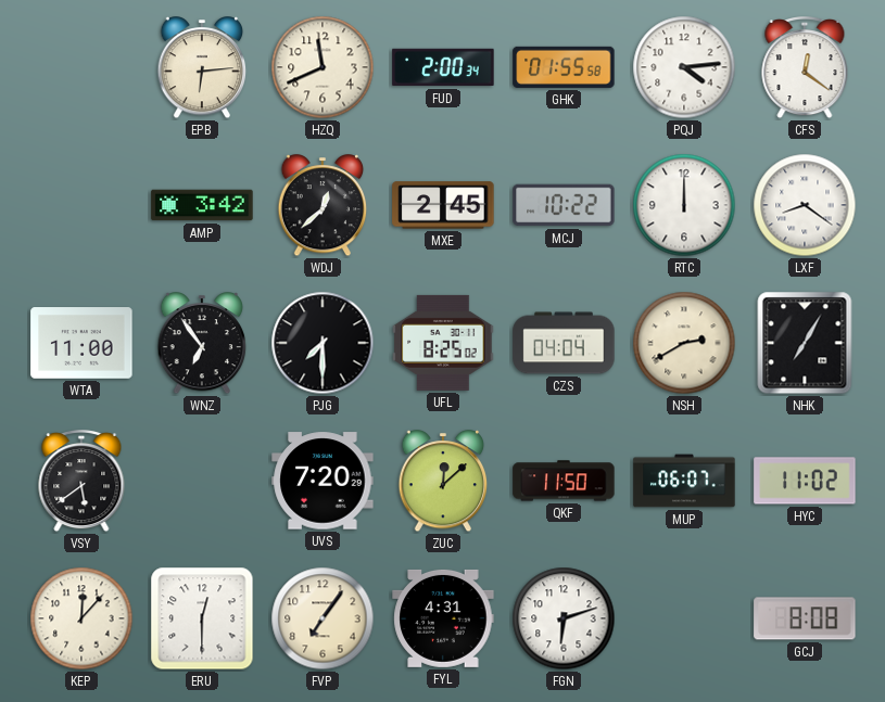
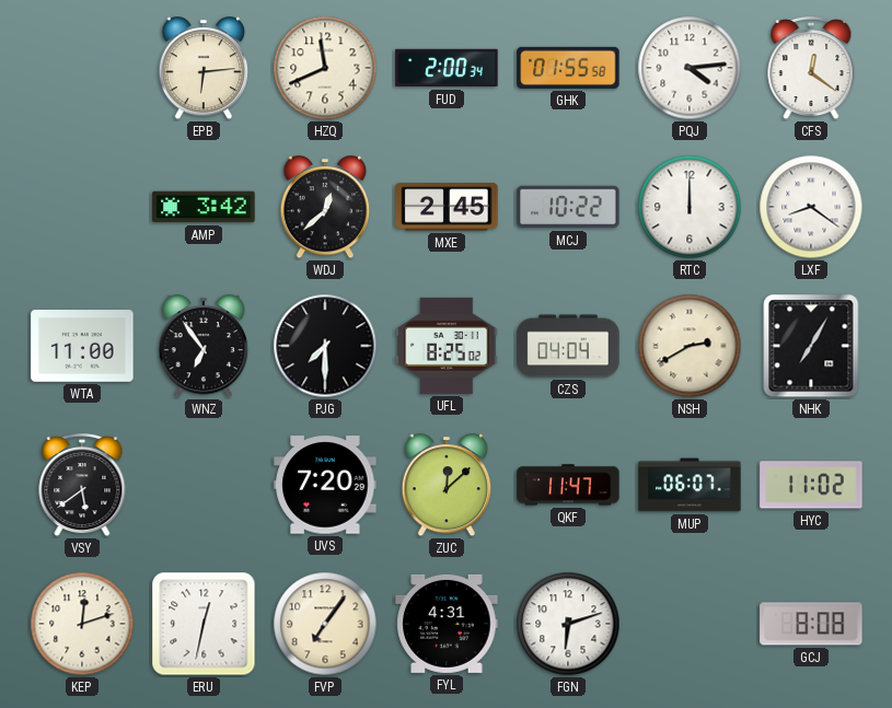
QKF: 11:50 -> 11:47 (568, 485)
KEP: 12:07 -> 12:12 (82, 624)
ERU: 12:30 -> 12:32 (204, 624)
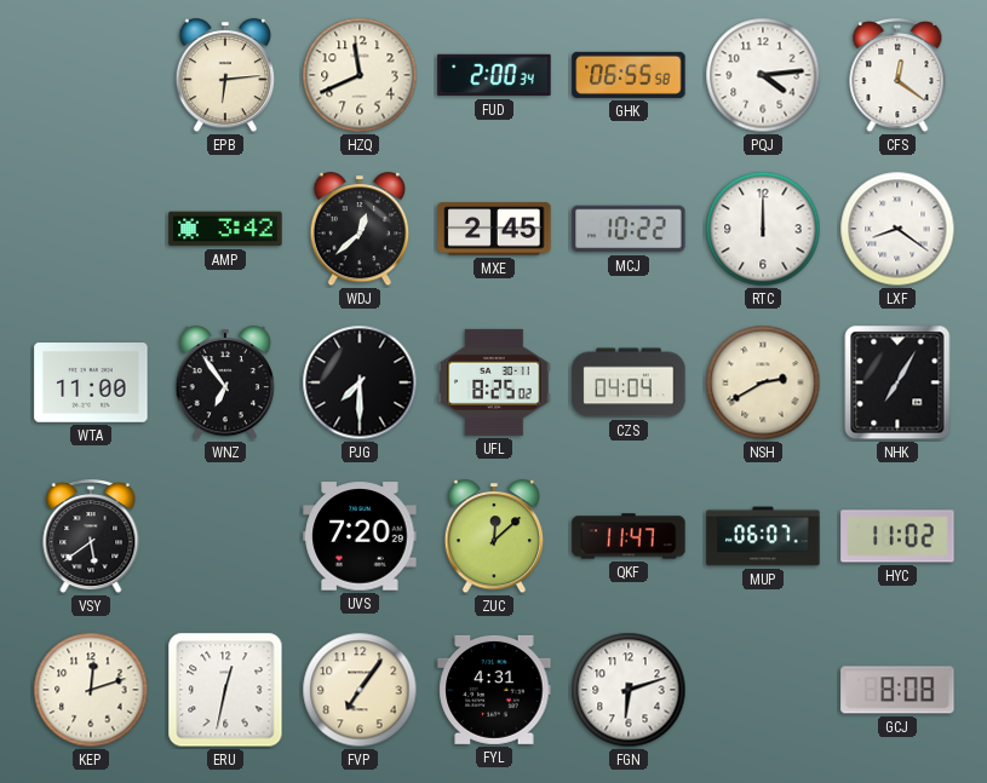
GHK: 01:55 -> 06:55 (629, 75)
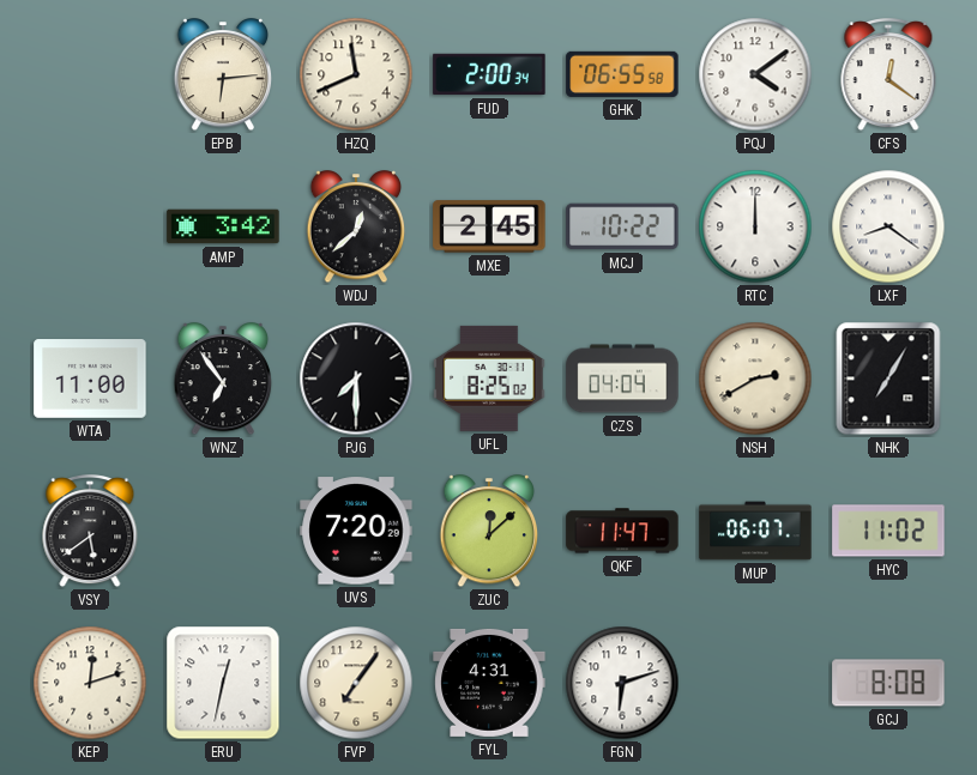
PQJ: 4:14 -> 4:09 (755, 74)
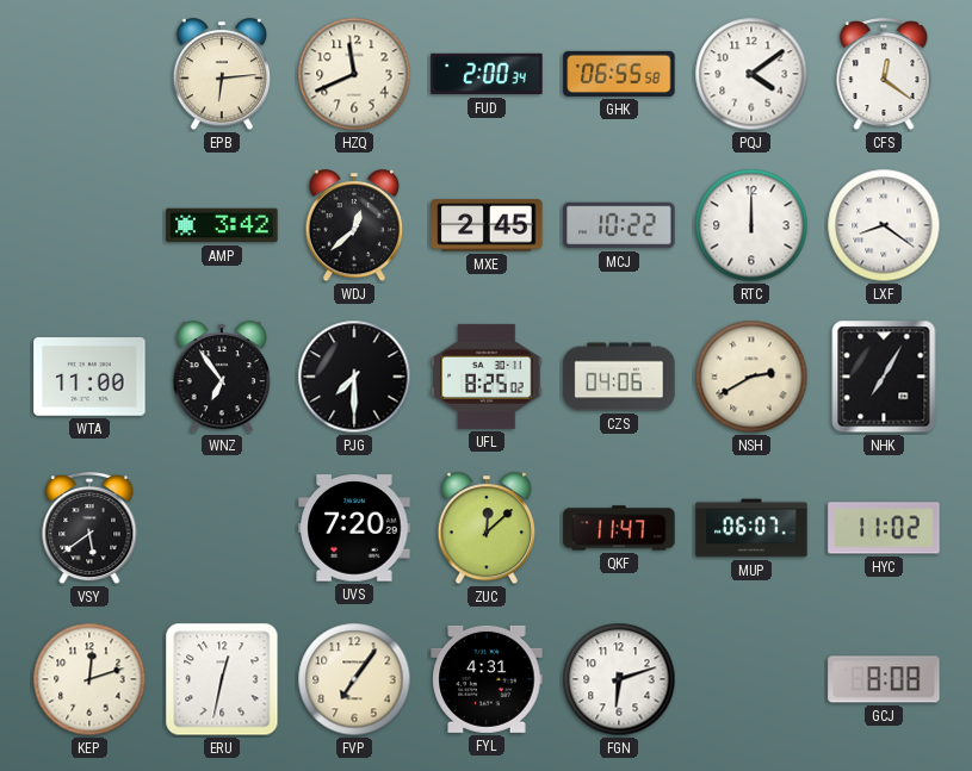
CZS: 04:04 -> 04:06 (619, 377)
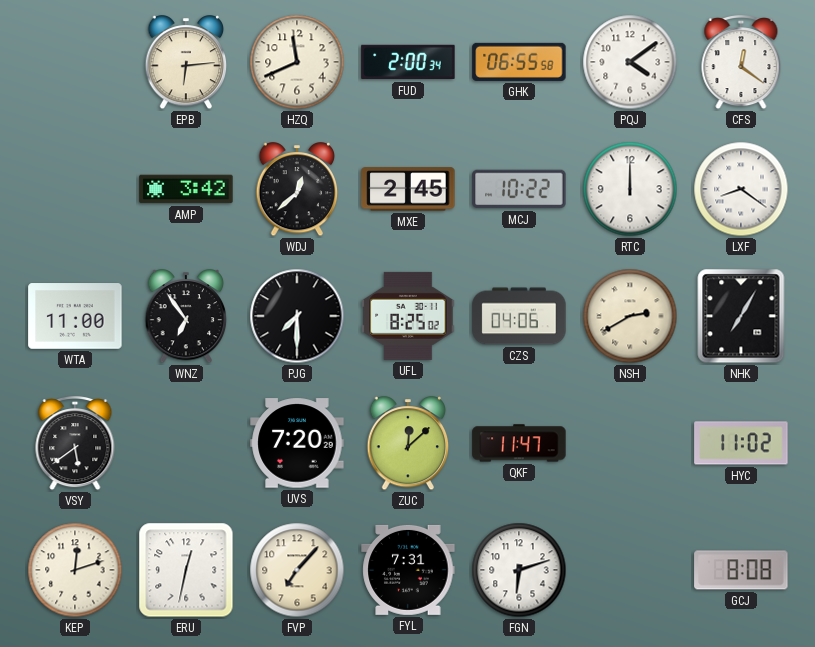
MUP: 06:07 -> none (751, 528)
FVP: 7:06 -> 7:07 (297, 570)
FYL: 4:31 -> 7:31 (408, 570)
